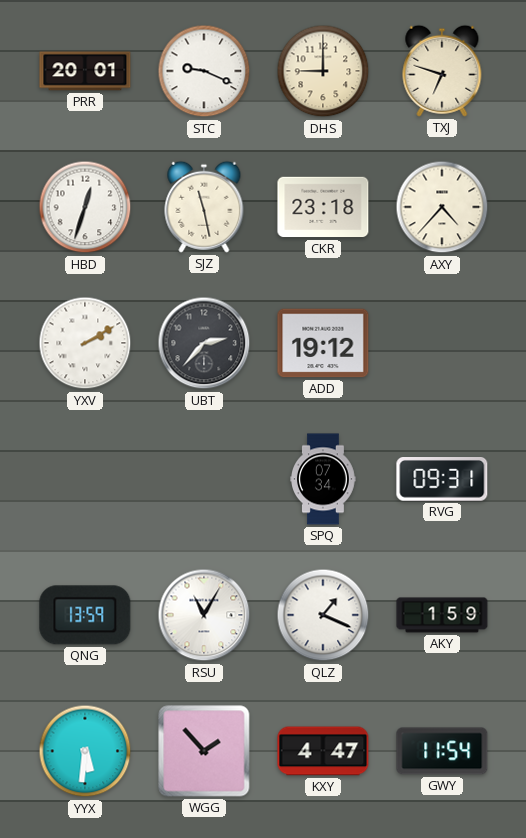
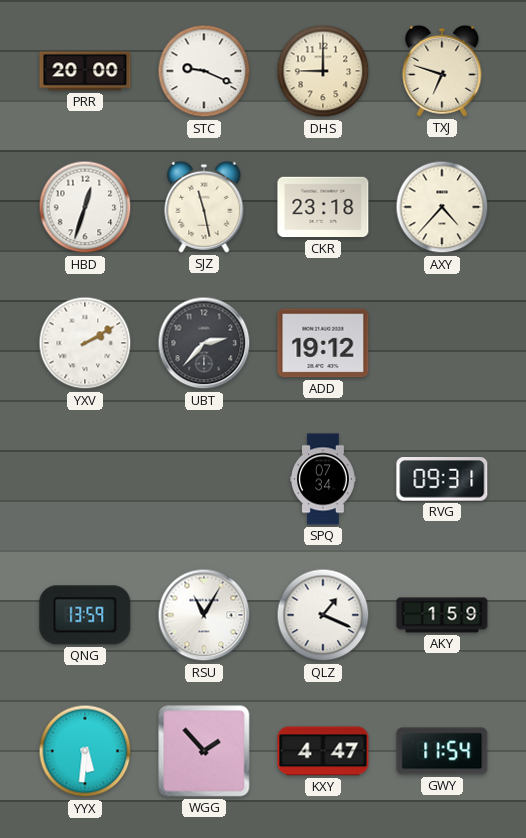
PRR: 20:01 -> 20:00 (85, 71)
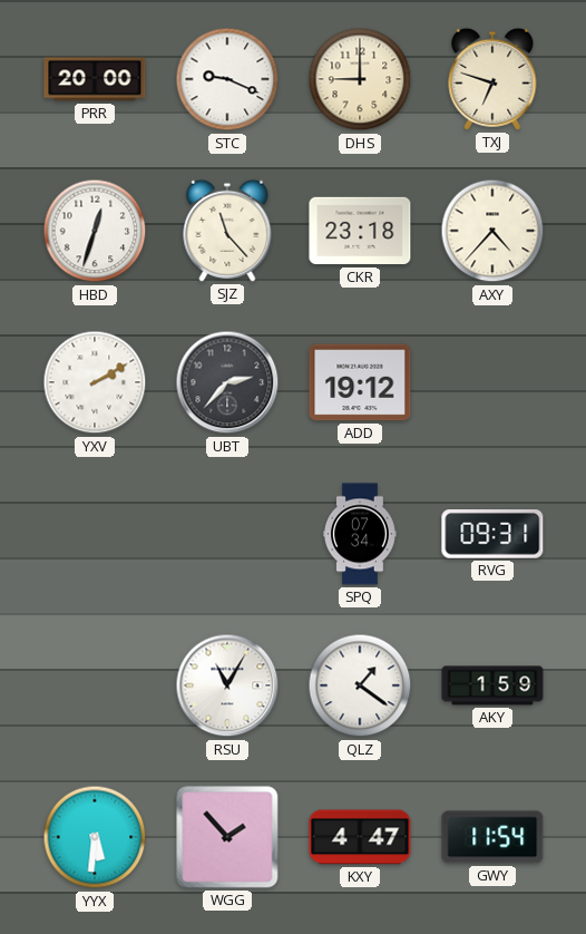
SJZ: 11:28 -> 11:23 (227, 231)
QNG: 13:59 -> none (85, 615)
QLZ: 1:19 -> 1:21 (360, 685)
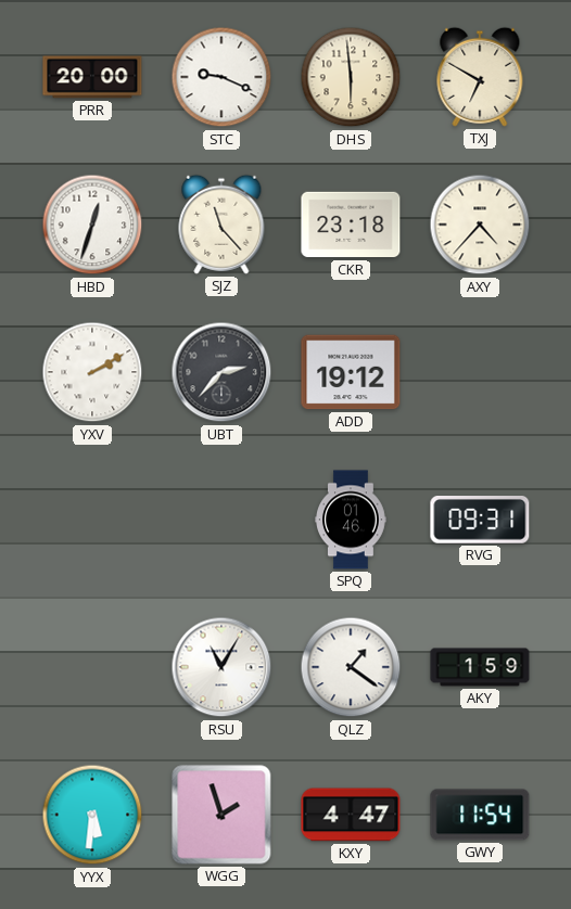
DHS: 9:00 -> 5:59 (351, 77)
TXJ: 6:48 -> 6:50 (480, 77)
SPQ: 07:34 -> 01:46 (351, 520)
WGG: 1:53 -> 1:57 (221, 815)
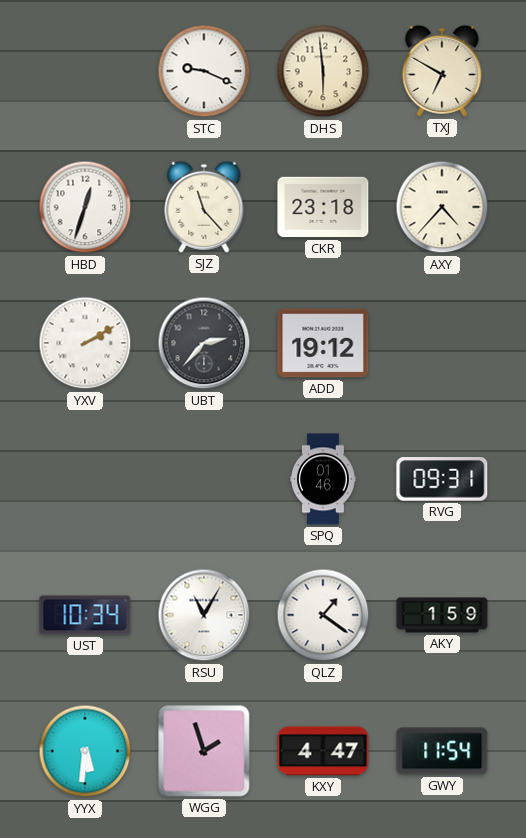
PRR: 20:00 -> none (92, 77)
UST: none -> 10:34 (85, 615)
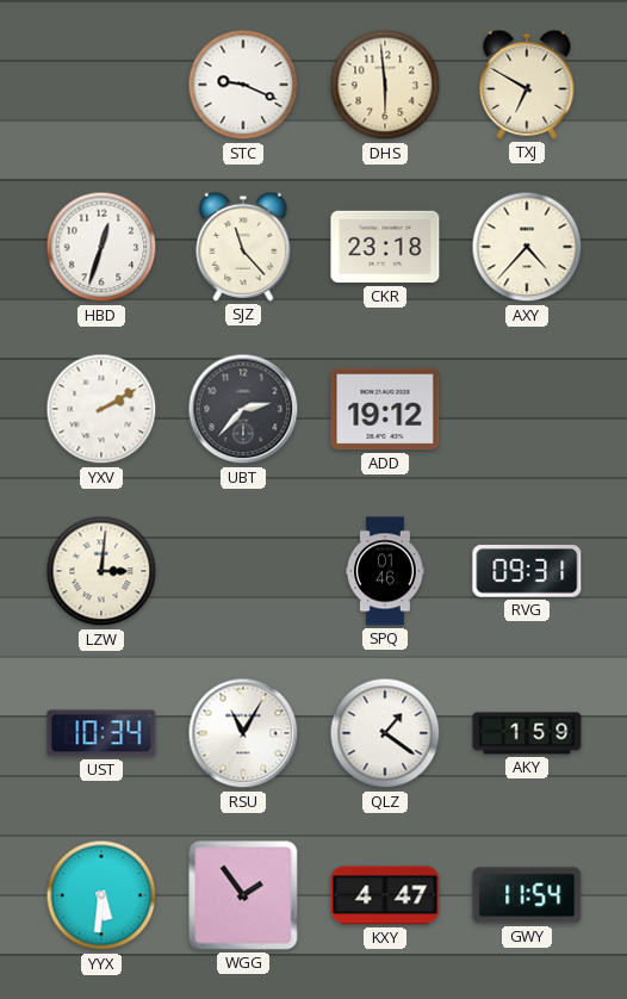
LZW: none -> 3:01 (101, 571)
WGG: 1:57 -> 1:54 (243, 895)
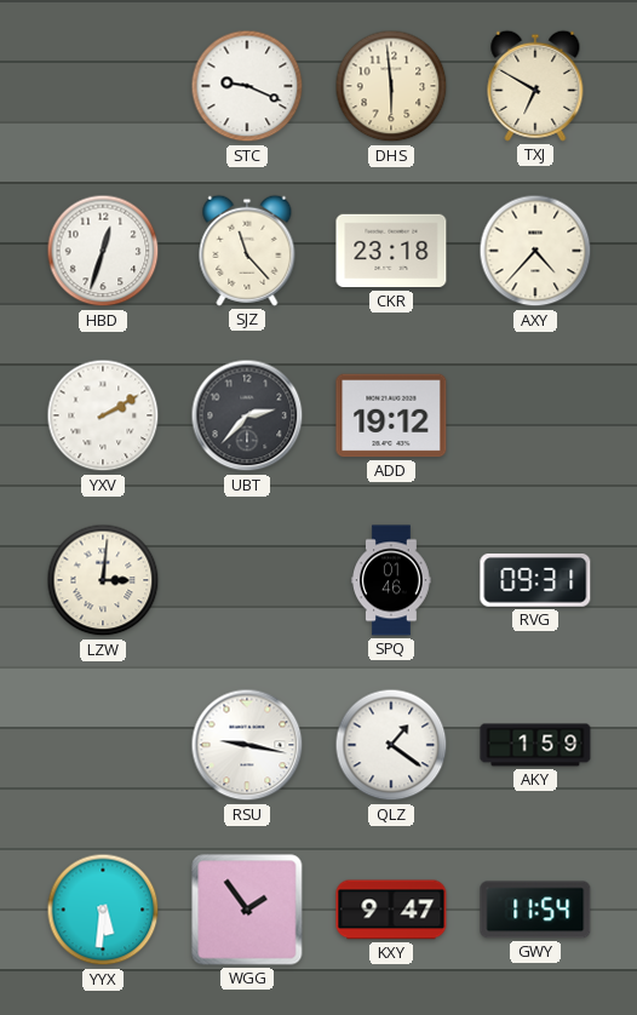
UST: 10:34 -> none (101, 733)
RSU: 11:05 -> 9:17 (247, 745)
KXY: 4:47 -> 9:47 (391, 910)
